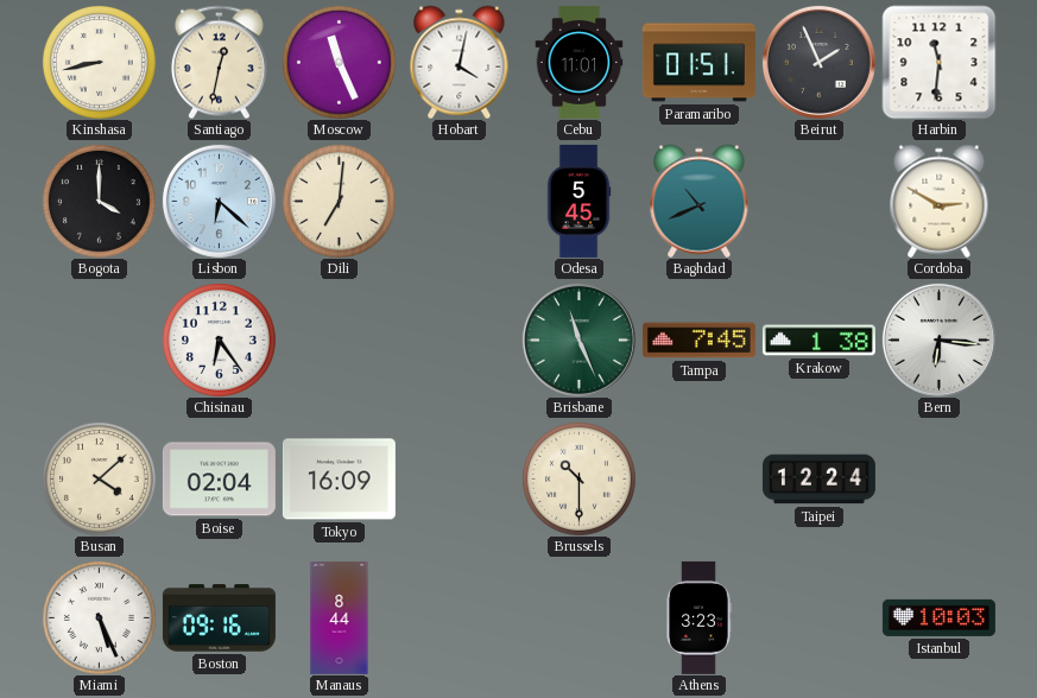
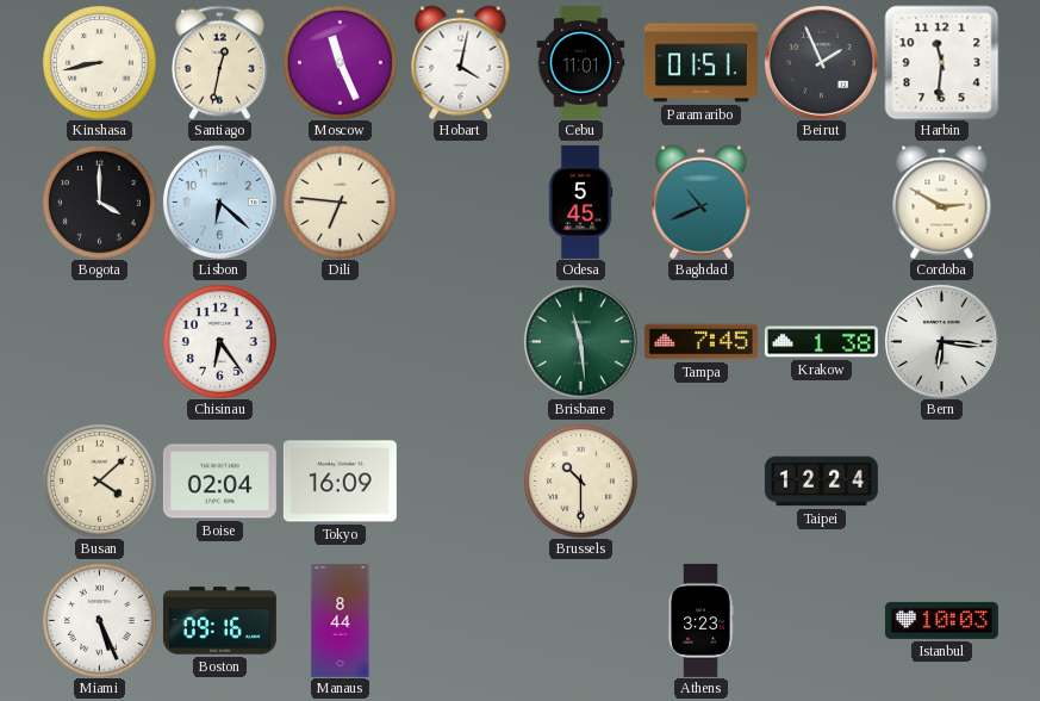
Dili: 7:01 -> 6:46 (340, 201)
Brisbane: 11:26 -> 11:29 (580, 341)
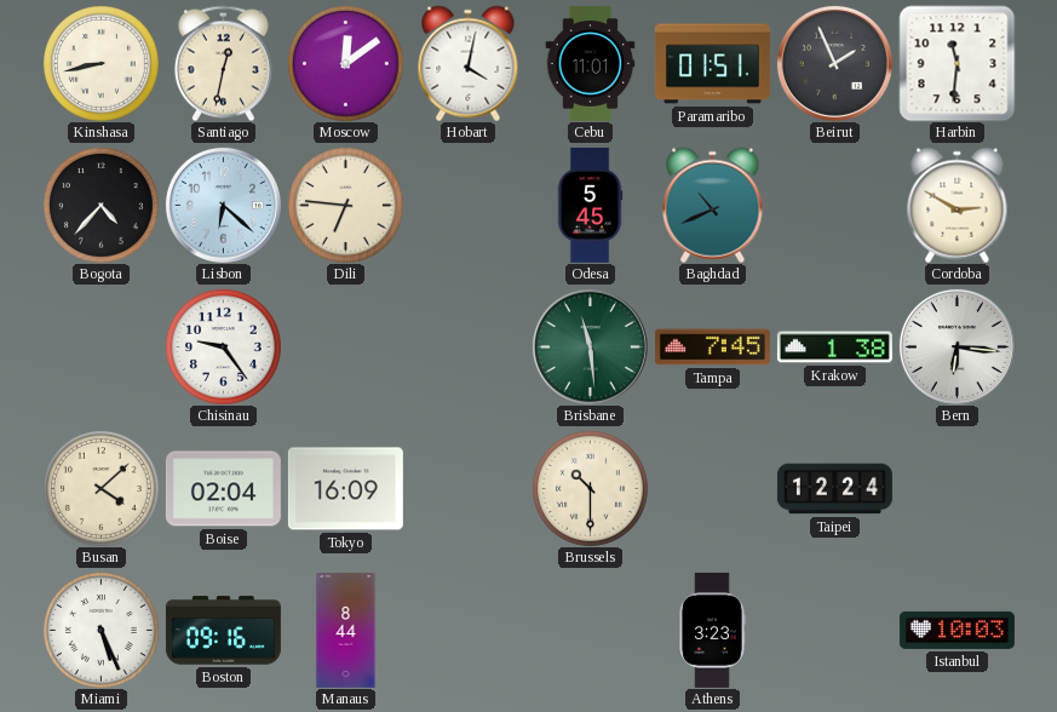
Moscow: 11:26 -> 12:09 (345, 63)
Bogota: 4:00 -> 4:37 (100, 205)
Chisinau: 6:24 -> 9:24 (223, 346)
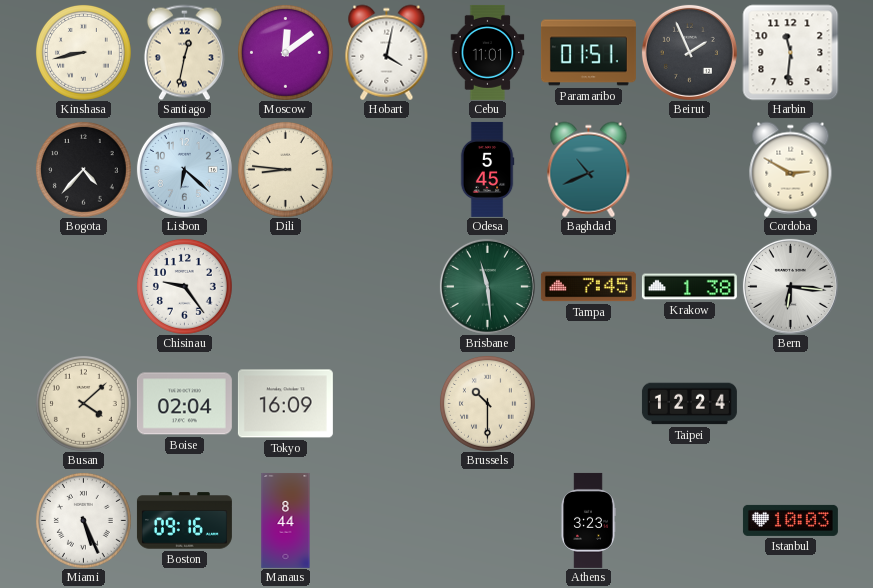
Dili: 6:46 -> 8:46 (285, 169)
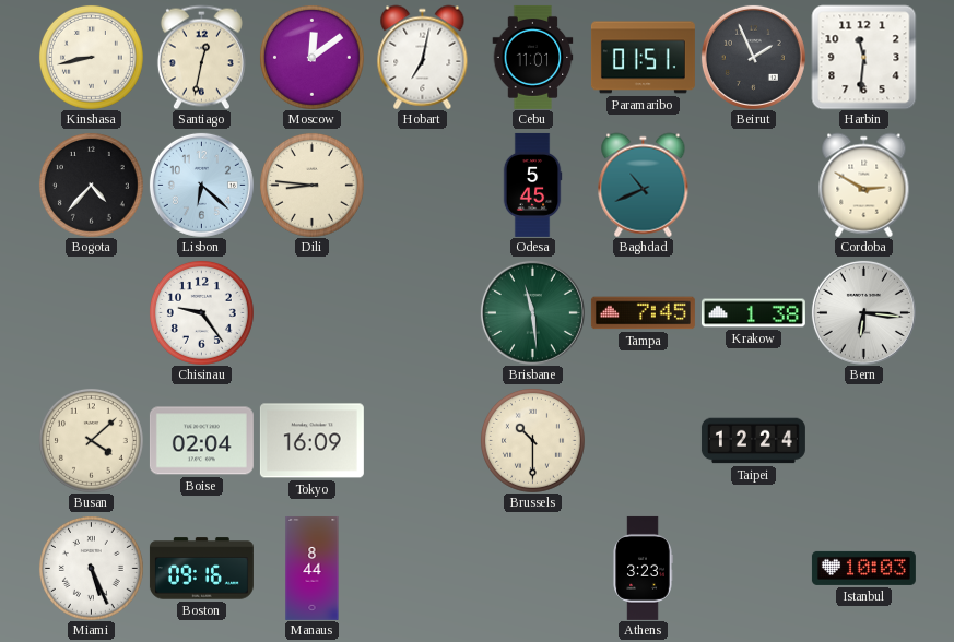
Hobart: 4:02 -> 7:02 (423, 57)
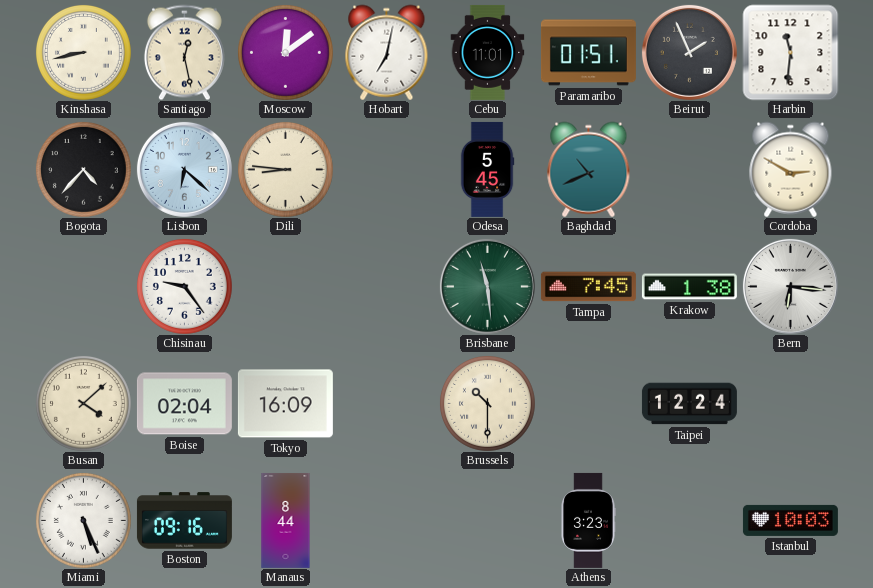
Santiago: 12:32 -> 12:28 (184, 52)
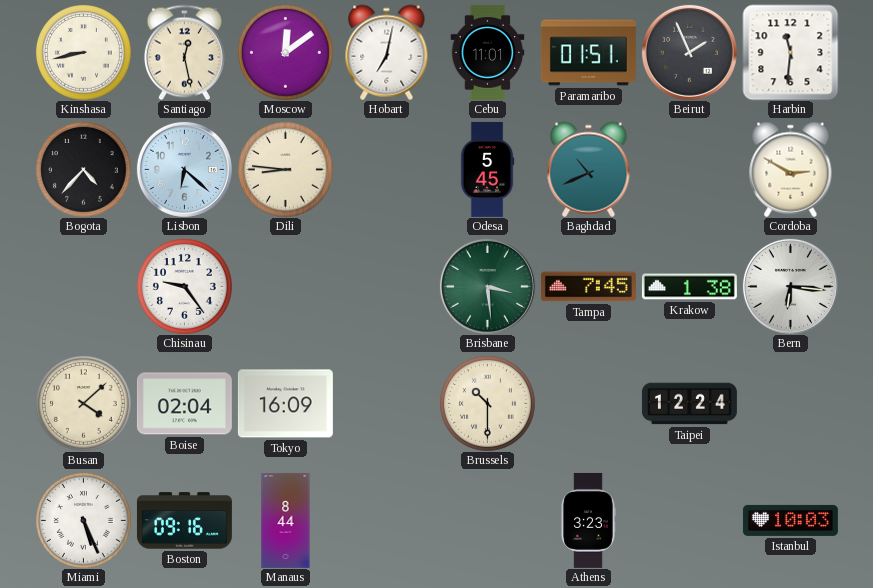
Brisbane: 11:29 -> 3:29 (487, 286)
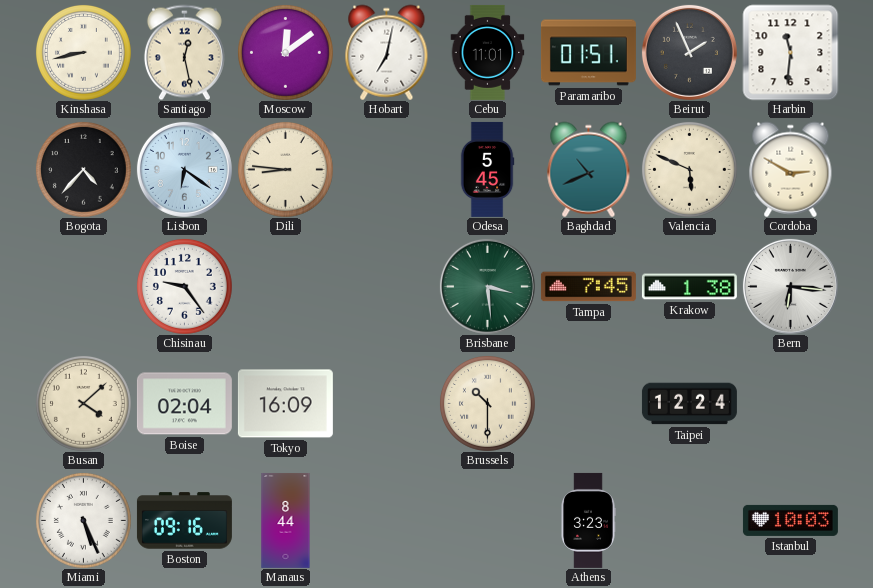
Lisbon: 6:22 -> 6:21 (184, 169)
Valencia: none -> 5:49 (689, 169)
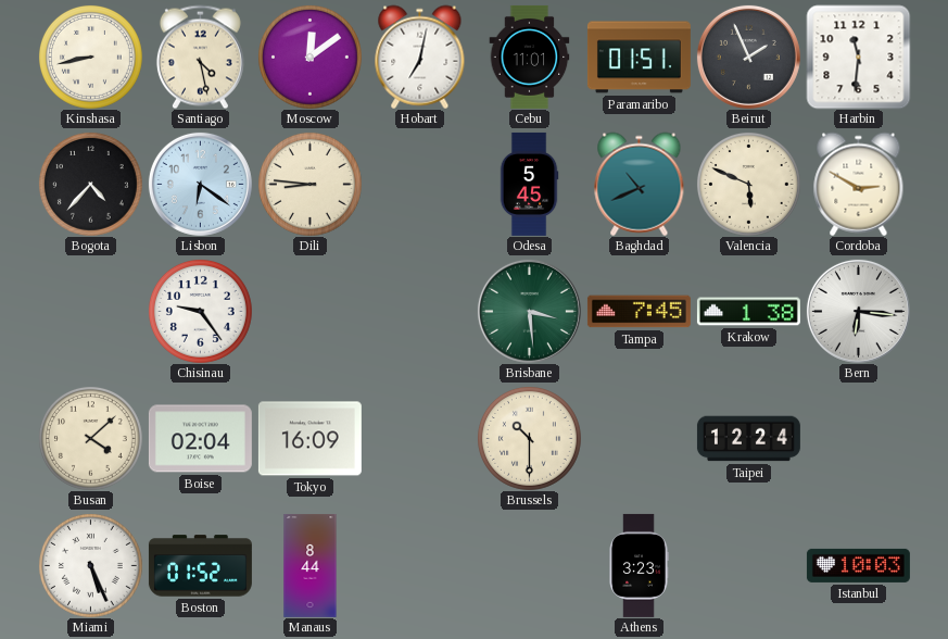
Santiago: 12:28 -> 4:28 (200, 57)
Boston: 09:16 -> 01:52 (200, 566)
